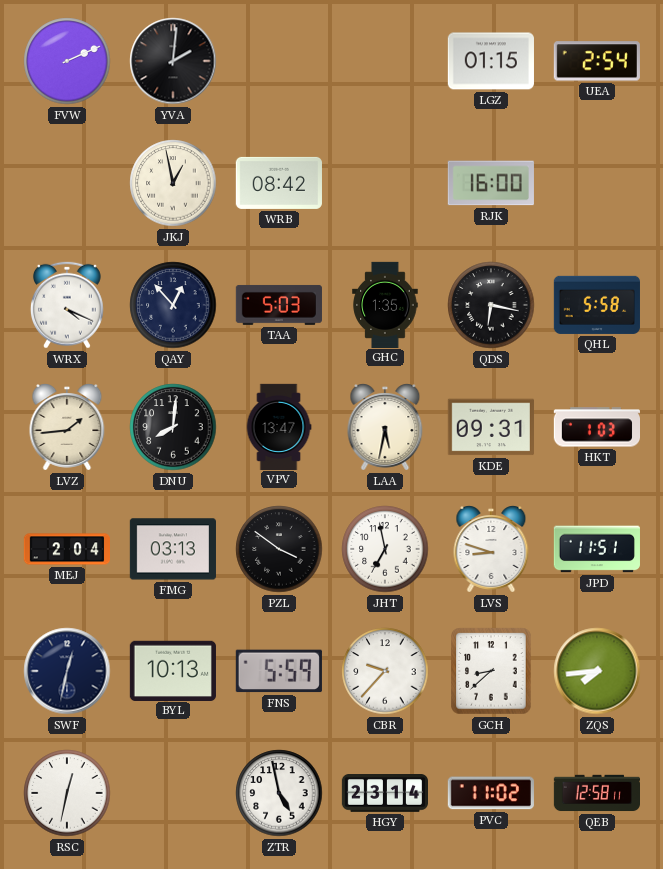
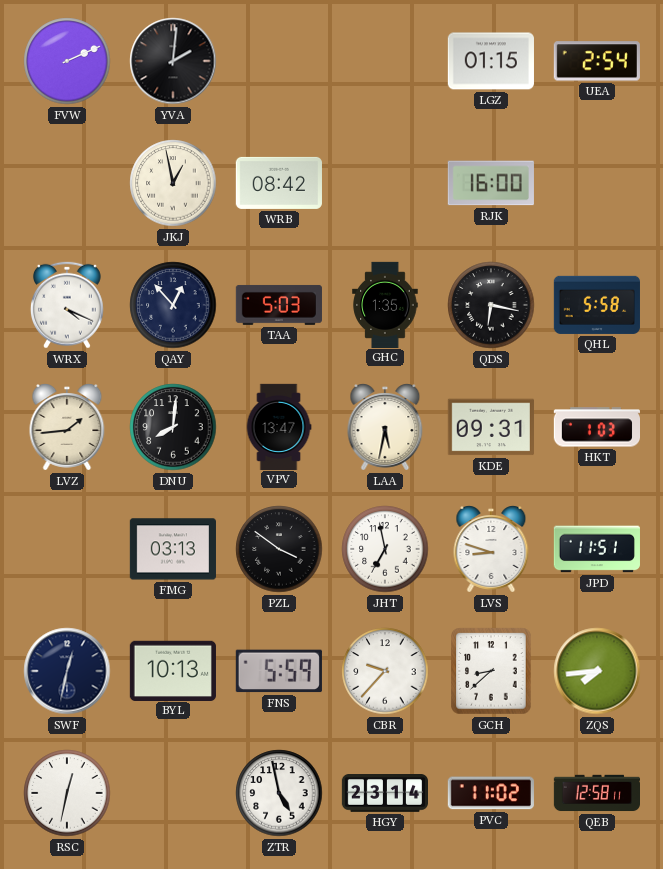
MEJ: 2:04 -> none (66, 549)
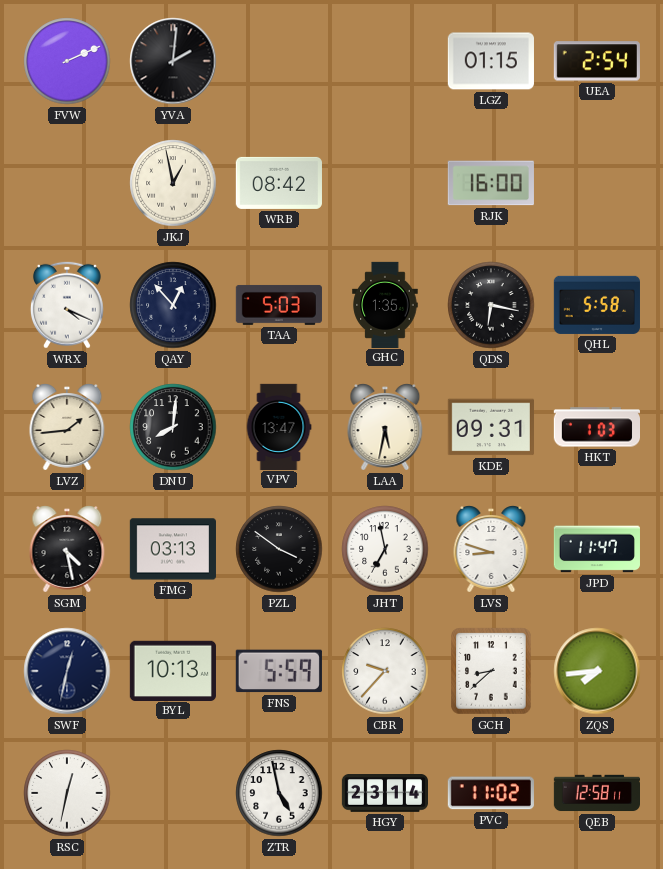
SGM: none -> 4:28 (67, 549)
JPD: 11:51 -> 11:47 (597, 549)
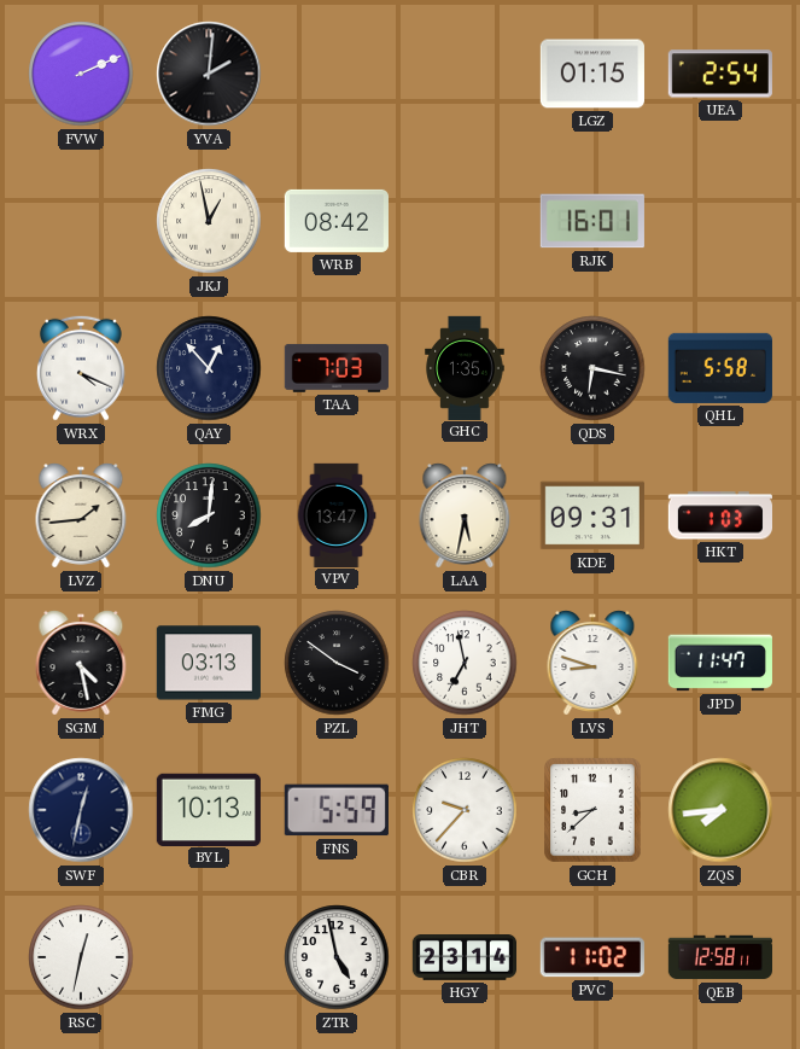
RJK: 16:00 -> 16:01 (592, 221)
TAA: 5:03 -> 7:03 (337, 368)
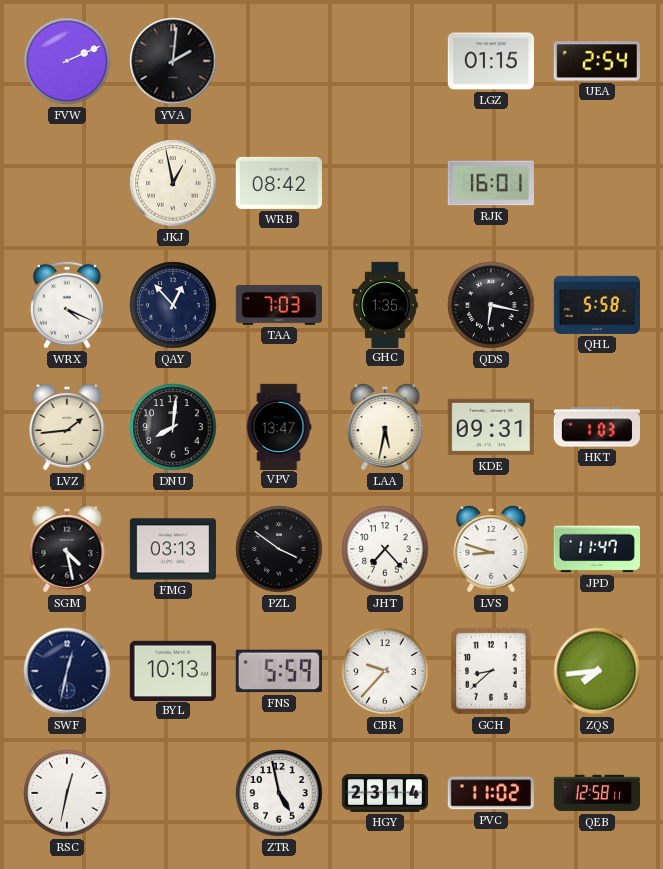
JHT: 6:58 -> 7:23 (385, 549)
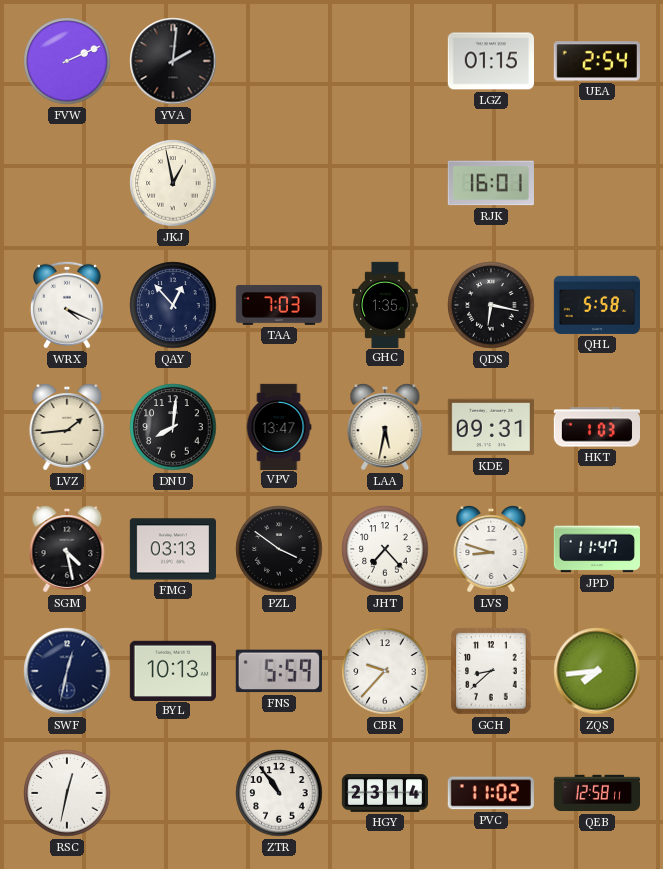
WRB: 08:42 -> none (279, 183)
ZTR: 4:58 -> 10:54 (279, 793)
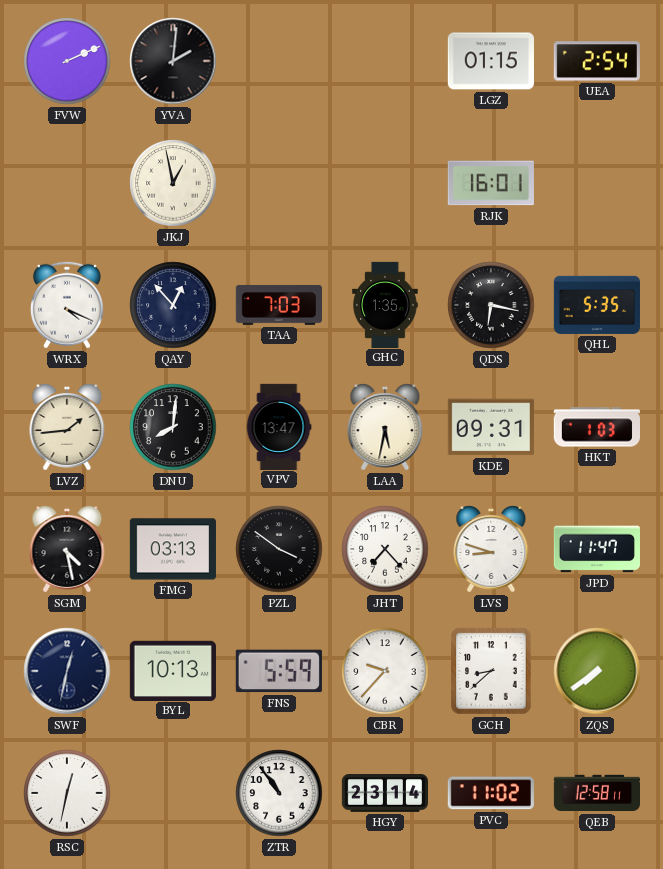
QHL: 5:58 -> 5:35 (597, 305)
ZQS: 7:44 -> 7:39 (597, 671)
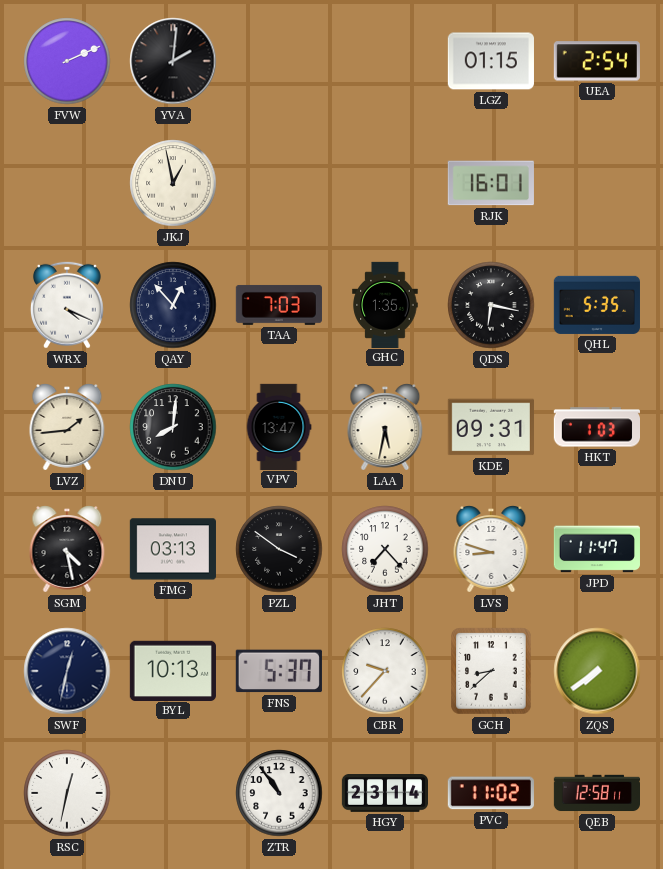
FNS: 5:59 -> 5:37 (279, 671)
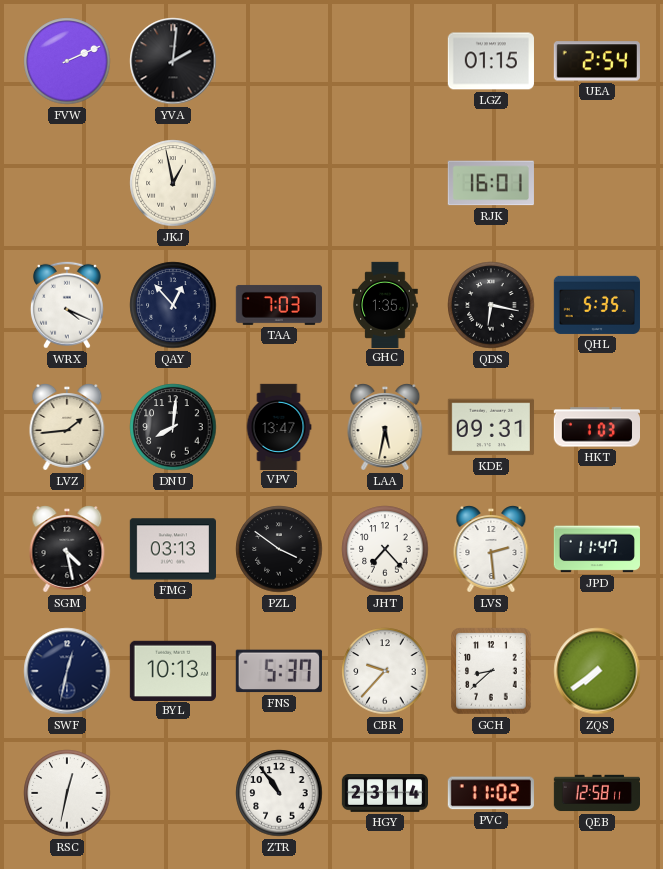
LVS: 8:48 -> 2:29 (491, 549)
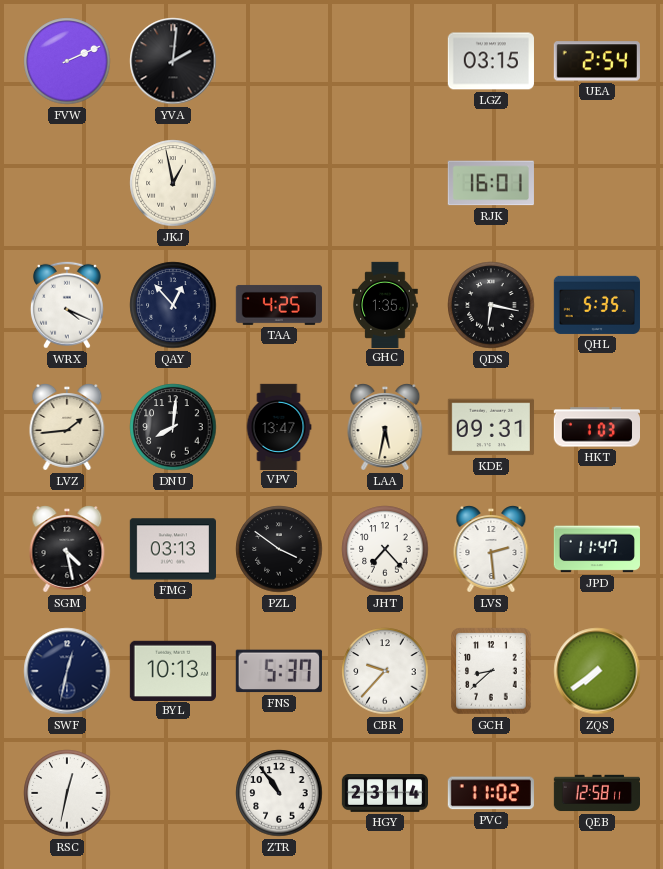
LGZ: 01:15 -> 03:15 (491, 61)
TAA: 7:03 -> 4:25 (279, 305)
